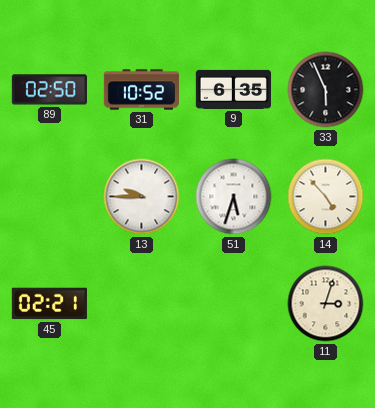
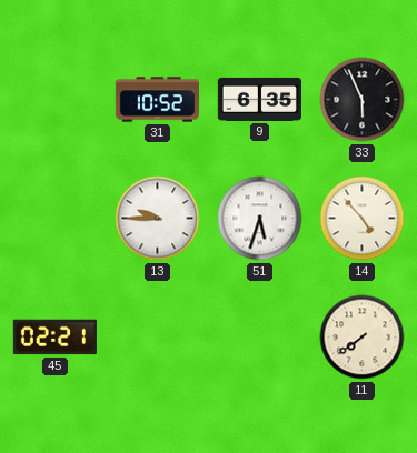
89: 02:50 -> none (49, 90)
11: 3:03 -> 7:39 (363, 338)
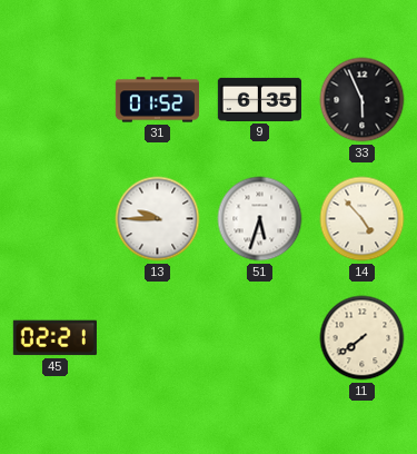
31: 10:52 -> 01:52 (157, 100)
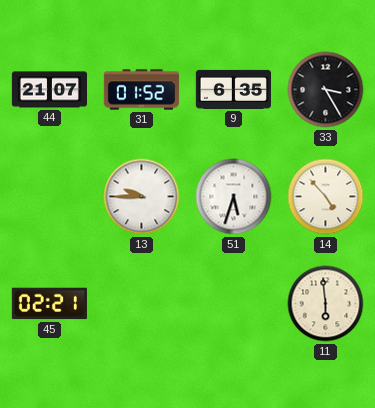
44: none -> 21:07 (49, 90)
33: 5:56 -> 3:25 (326, 90)
11: 7:39 -> 5:59 (326, 304)
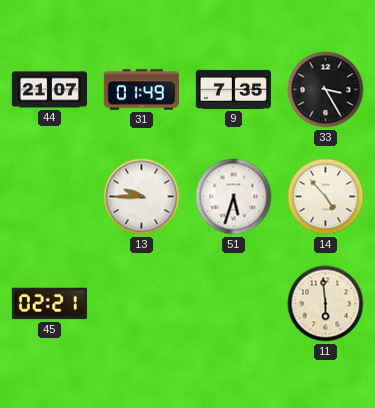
31: 01:52 -> 01:49 (141, 90)
9: 6:35 -> 7:35 (233, 89)
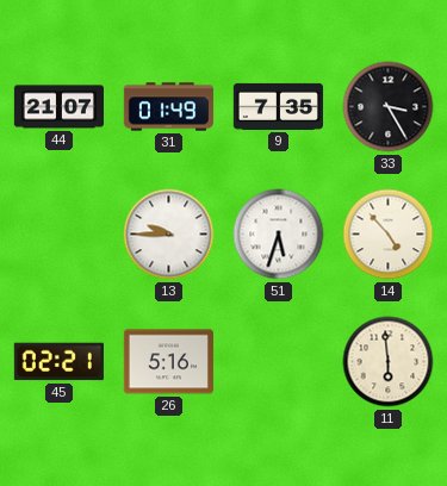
26: none -> 5:16 (168, 362)
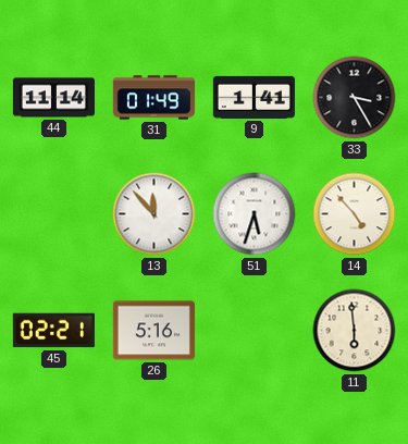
44: 21:07 -> 11:14 (53, 98)
9: 7:35 -> 1:41 (254, 97)
13: 9:45 -> 11:53 (154, 214)
